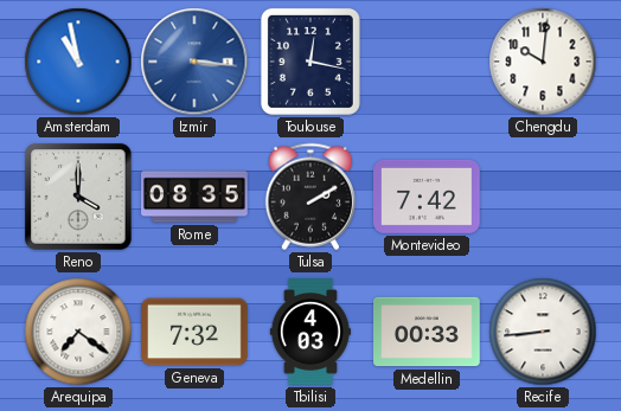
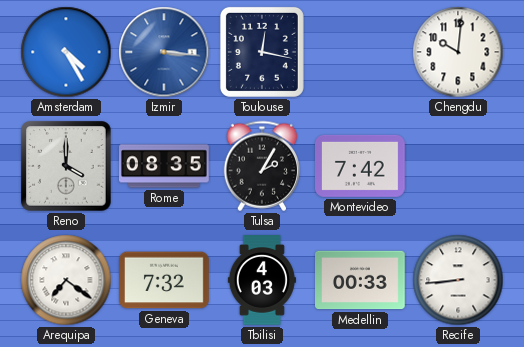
Amsterdam: 10:58 -> 4:25 (66, 52)
Tulsa: 2:10 -> 2:05 (261, 166)
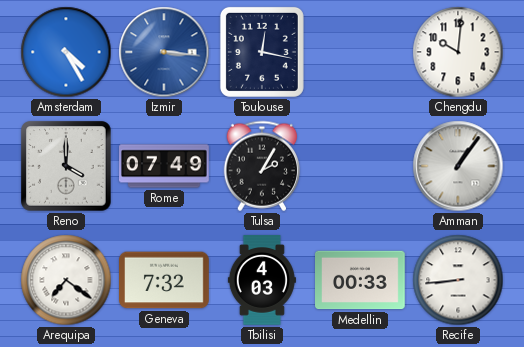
Rome: 08:35 -> 07:49 (165, 166)
Montevideo: 7:42 -> none (361, 166)
Amman: none -> 1:06 (458, 166)
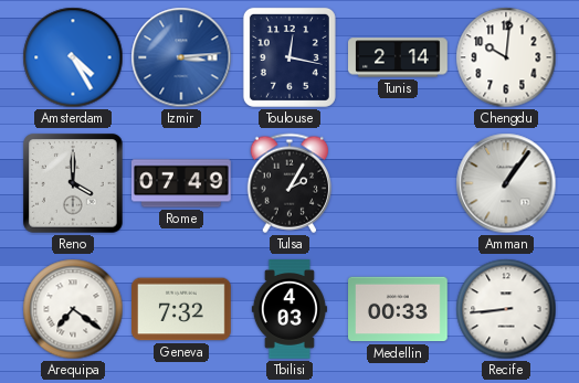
Izmir: 3:16 -> 3:14 (181, 57)
Tunis: none -> 2:14 (399, 57)
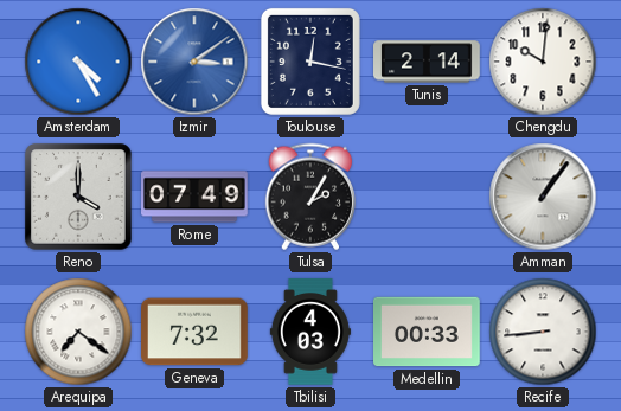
Izmir: 3:14 -> 3:09 (194, 62)
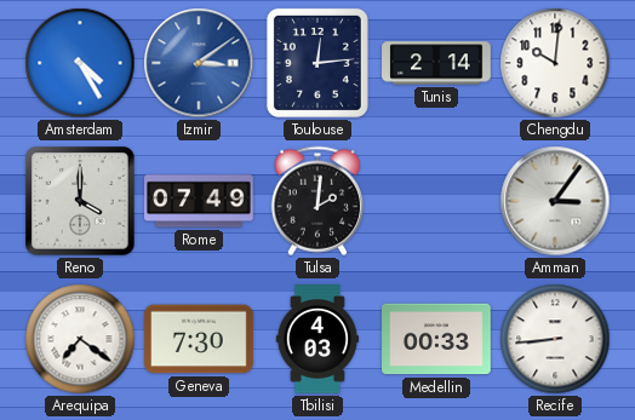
Toulouse: 12:17 -> 12:14 (317, 63)
Tulsa: 2:05 -> 2:01 (316, 201)
Amman: 1:06 -> 3:06 (555, 201)
Geneva: 7:32 -> 7:30 (200, 339)
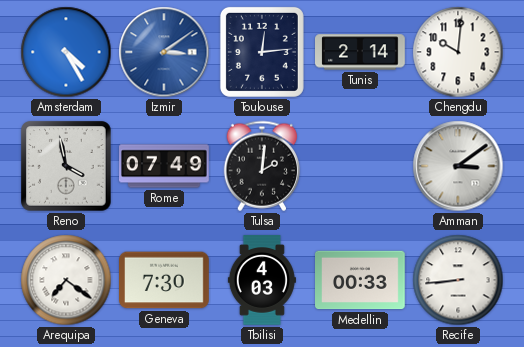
Reno: 4:00 -> 3:58 (66, 166)
Amman: 3:06 -> 3:09 (458, 166)
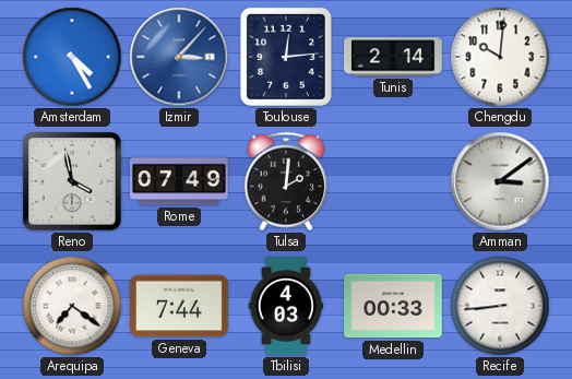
Izmir: 3:09 -> 3:07 (179, 57)
Geneva: 7:30 -> 7:44 (180, 306)
